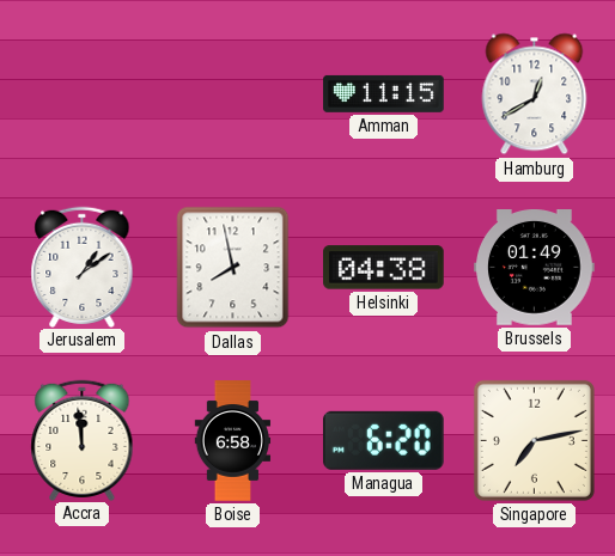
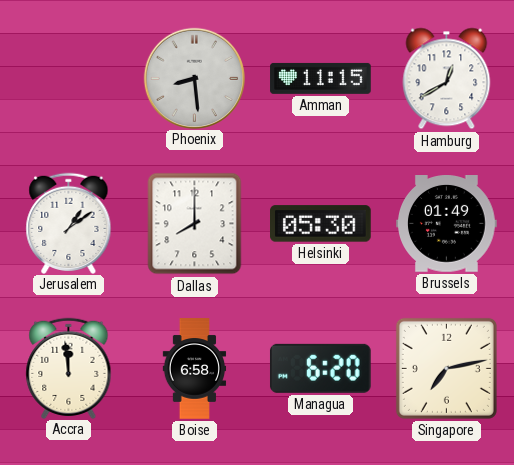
Phoenix: none -> 8:29 (194, 78)
Dallas: 7:58 -> 8:00 (195, 224)
Helsinki: 04:38 -> 05:30 (321, 224)
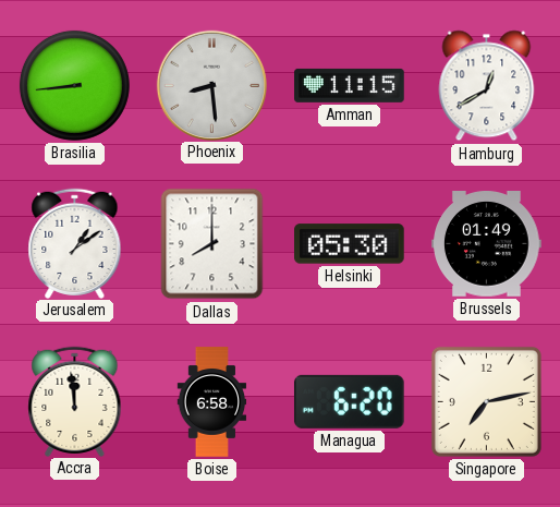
Brasilia: none -> 8:44 (74, 85)
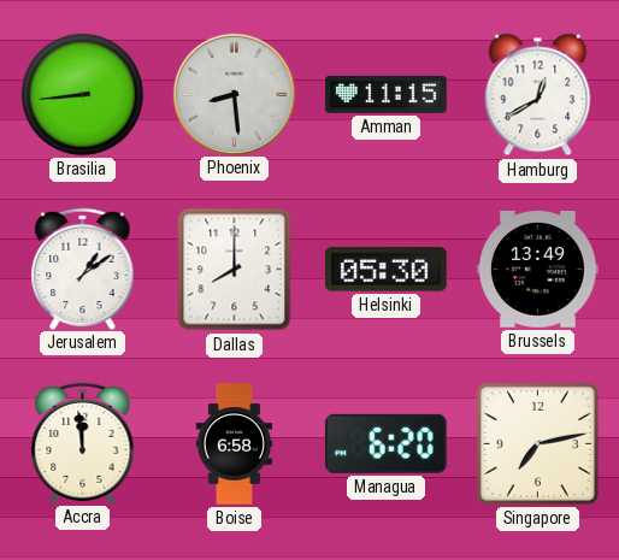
Brussels: 01:49 -> 13:49 (538, 270)
